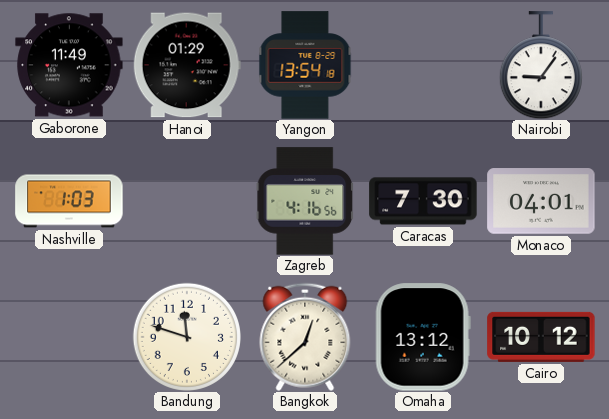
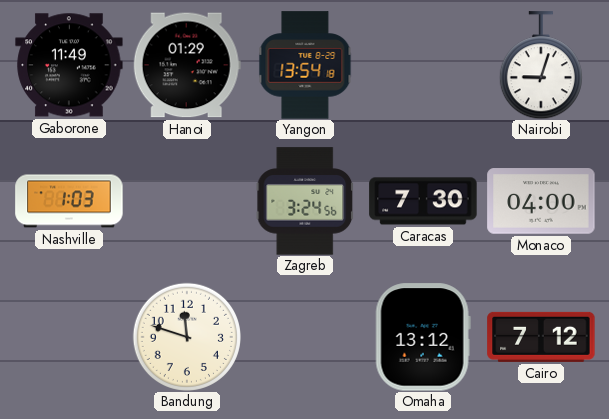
Nairobi: 9:06 -> 9:03 (541, 65)
Zagreb: 4:16 -> 3:24 (305, 201)
Monaco: 04:01 -> 04:00 (541, 201)
Bangkok: 12:38 -> none (305, 337)
Cairo: 10:12 -> 7:12 (541, 337)
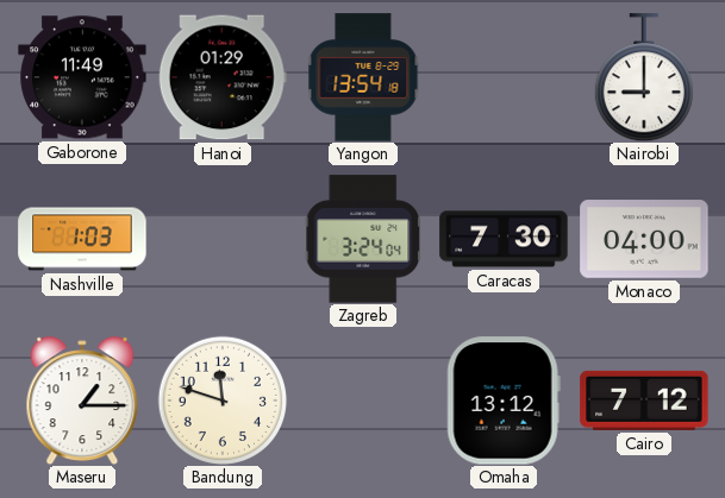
Nairobi: 9:03 -> 9:00 (644, 77)
Zagreb: 3:24:56 -> 3:24:04 (363, 239)
Maseru: none -> 1:15 (82, 399)
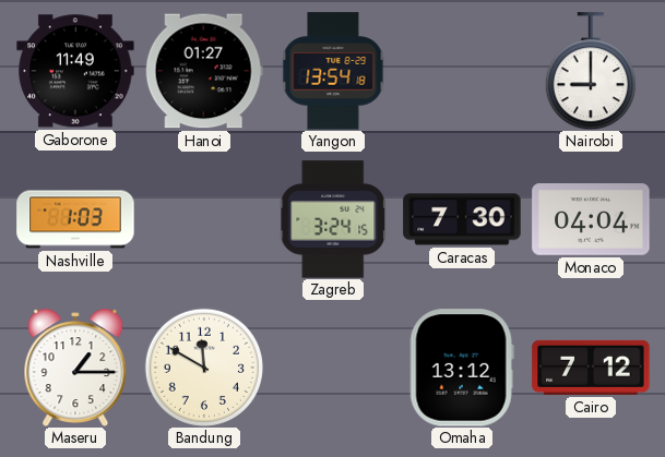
Hanoi: 01:29 -> 01:27 (204, 71)
Zagreb: 3:24:04 -> 3:24:15 (333, 219)
Monaco: 04:00 -> 04:04 (591, 219)
Bandung: 11:48 -> 11:50 (203, 366)
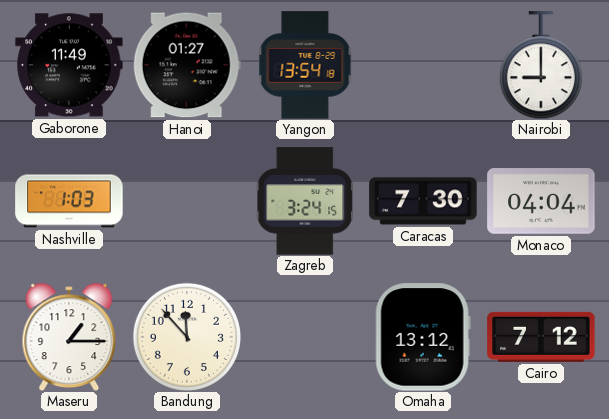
Bandung: 11:50 -> 11:53 (186, 336)
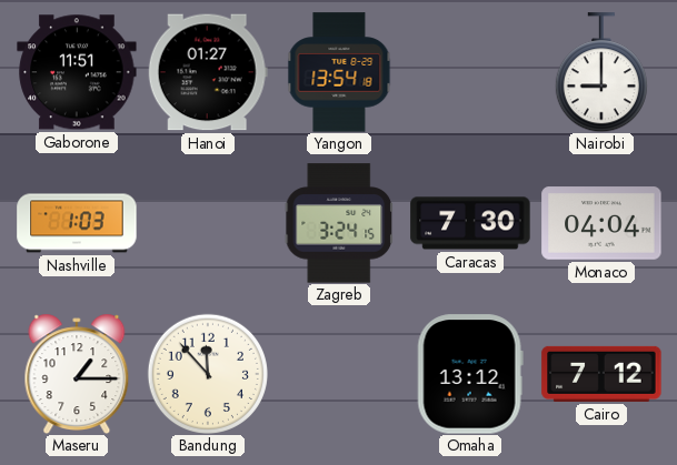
Gaborone: 11:49 -> 11:51 (77, 72)
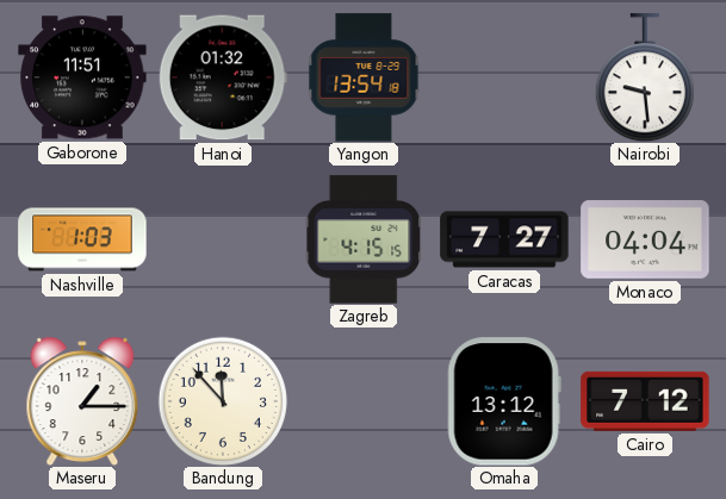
Hanoi: 01:27 -> 01:32 (223, 77)
Nairobi: 9:00 -> 9:29 (645, 77)
Zagreb: 3:24 -> 4:15 (364, 239)
Caracas: 7:30 -> 7:27 (504, 239)
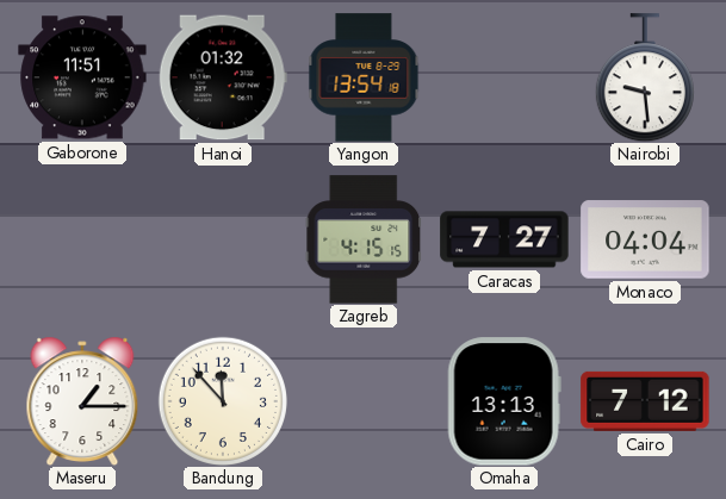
Nashville: 1:03 -> none (82, 239)
Omaha: 13:12 -> 13:13 (504, 401)
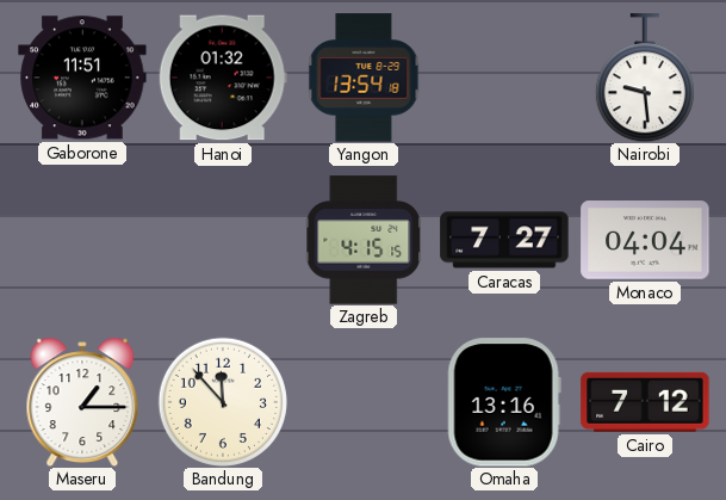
Omaha: 13:13 -> 13:16 (504, 402)
